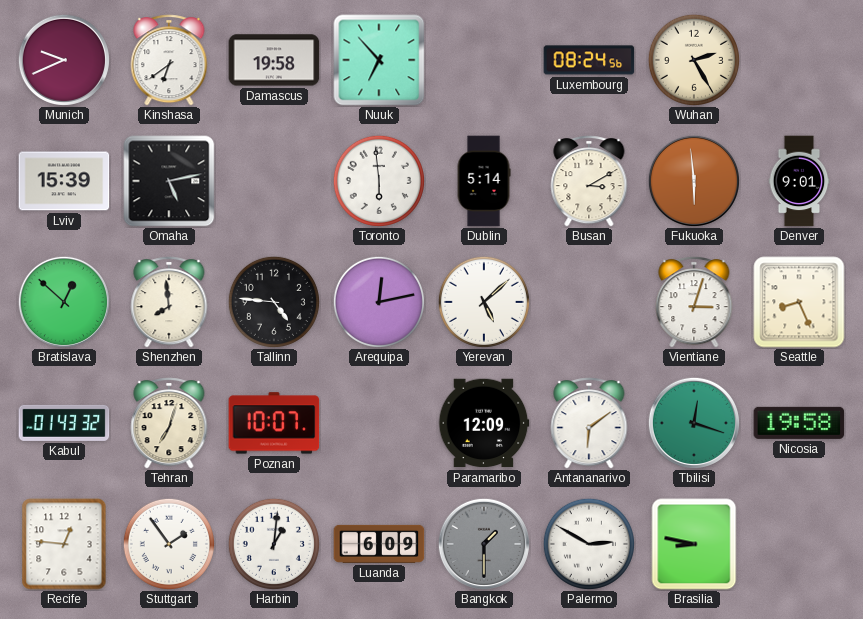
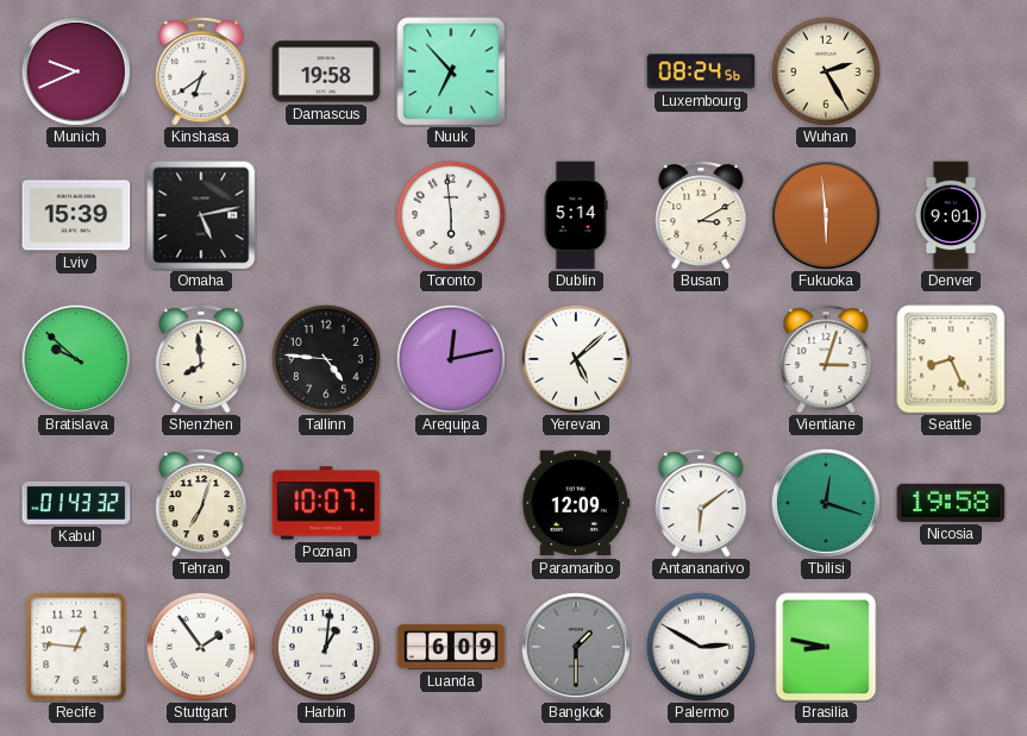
Bratislava: 12:52 -> 9:52 (76, 359)
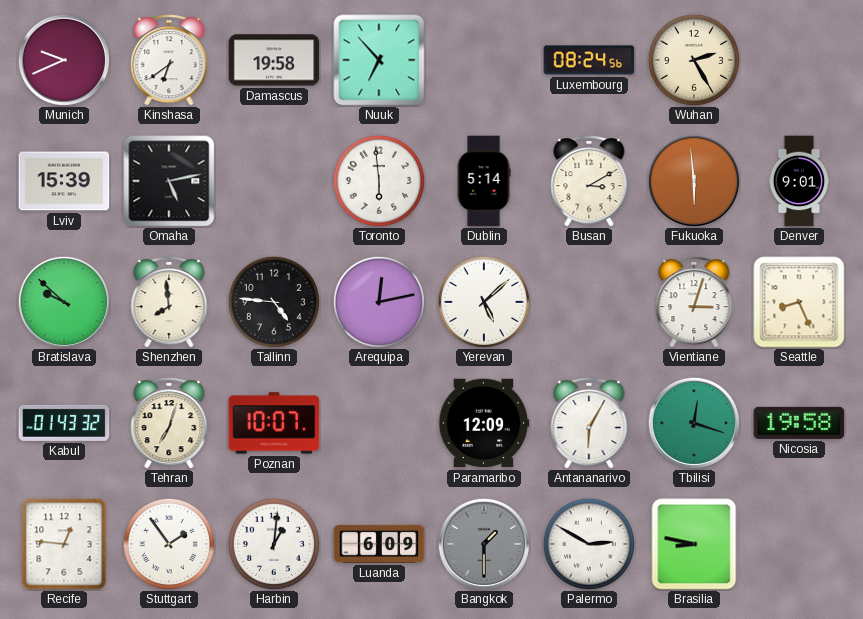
Antananarivo: 6:09 -> 6:05 (589, 423)
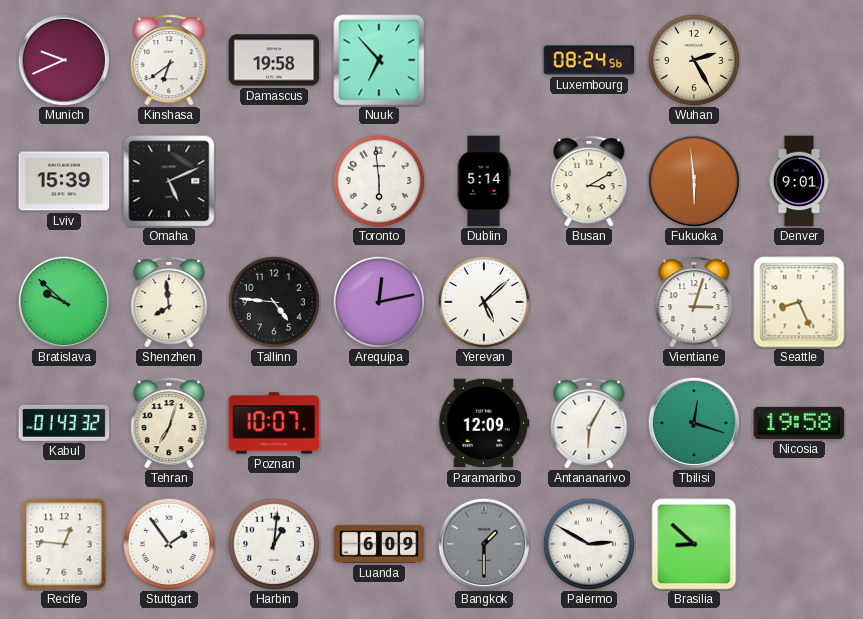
Omaha: 5:13 -> 5:11 (169, 181)
Brasilia: 8:47 -> 8:52 (694, 544)
